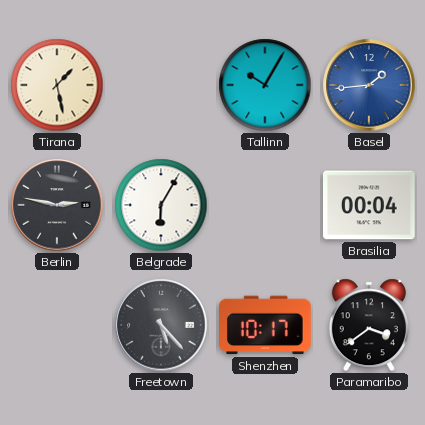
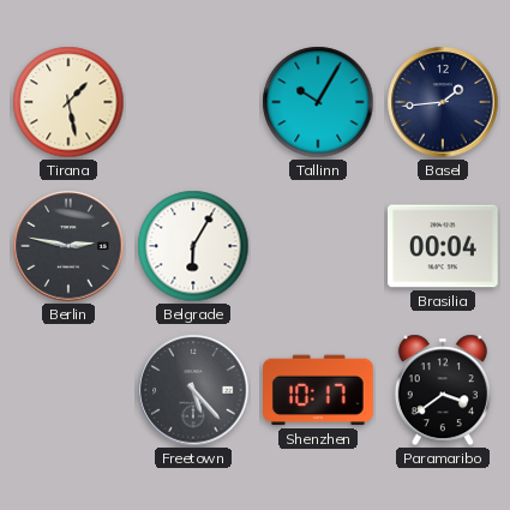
Basel dial: blue -> navy (443, 102)
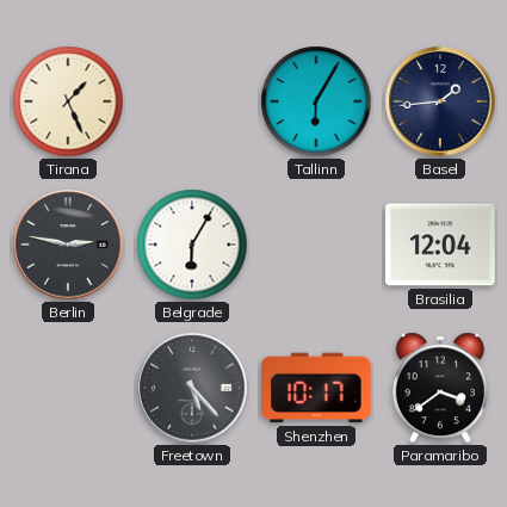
Tirana: 1:28 -> 1:26 (68, 101)
Tallinn: 10:05 -> 6:05 (316, 101)
Brasilia: 00:04 -> 12:04 (441, 245)
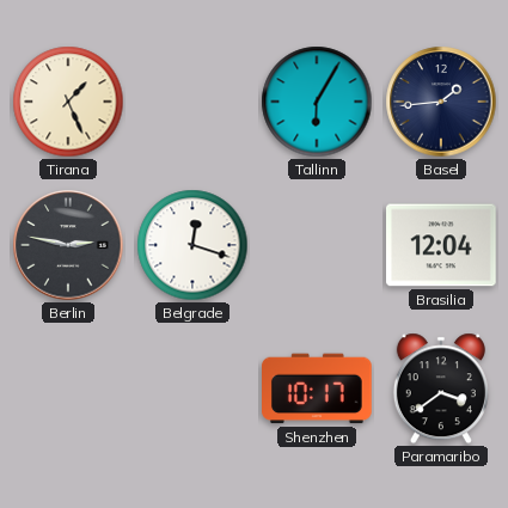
Belgrade: 6:05 -> 12:18 (192, 245)
Freetown: 5:23 -> none (192, 388)
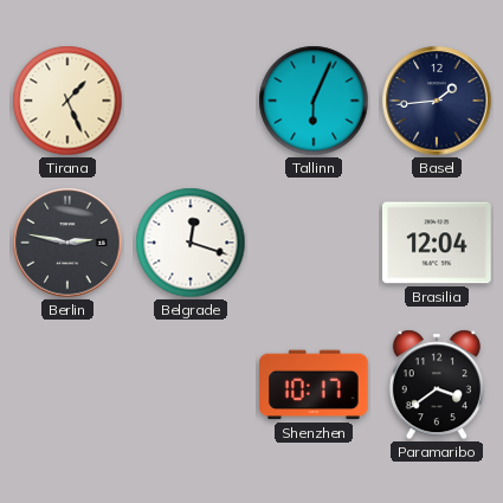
Tallinn: 6:05 -> 6:04 (314, 101)
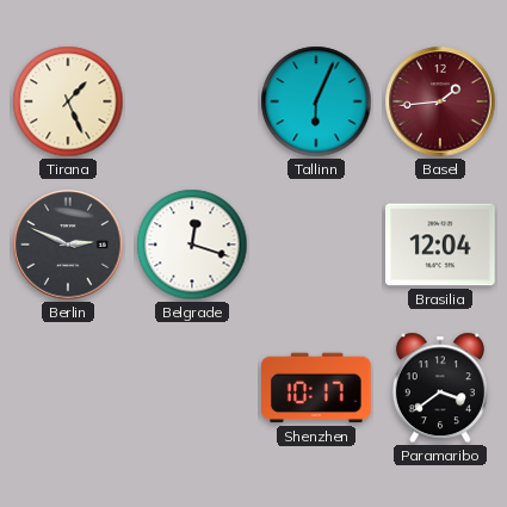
Basel dial: navy -> burgundy (440, 101)
Berlin: 2:47 -> 2:49 (68, 245)
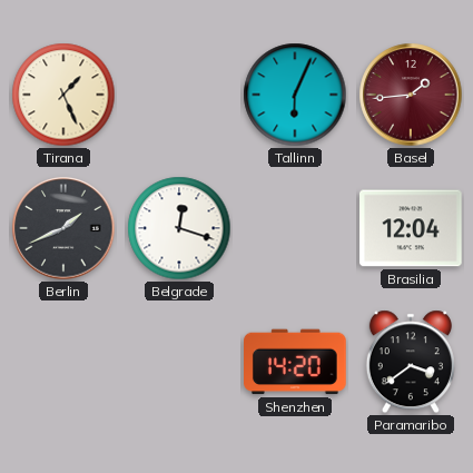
Berlin: 2:49 -> 1:41 (63, 228)
Shenzhen: 10:17 -> 14:20 (296, 362)
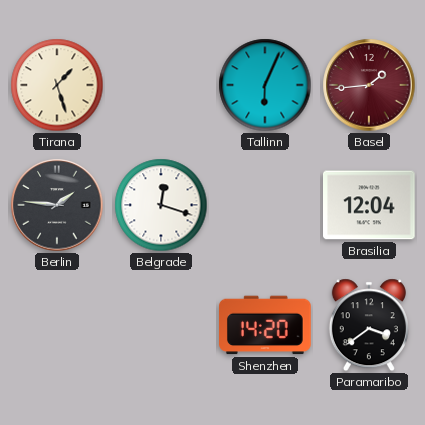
Tirana: 1:26 -> 1:27 (57, 85)
Berlin: 1:41 -> 1:46 (57, 205)
